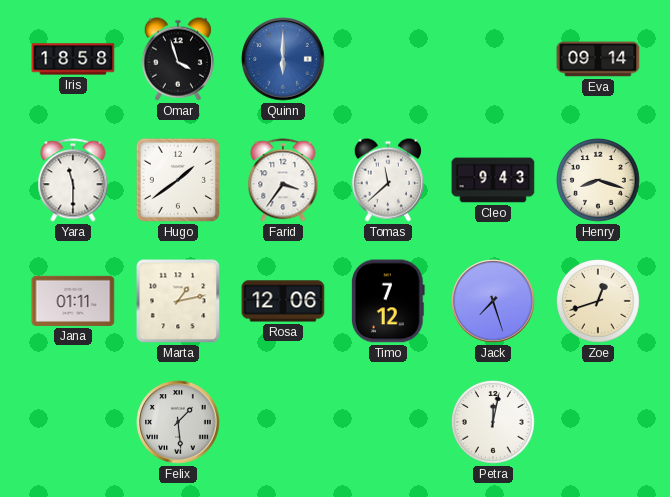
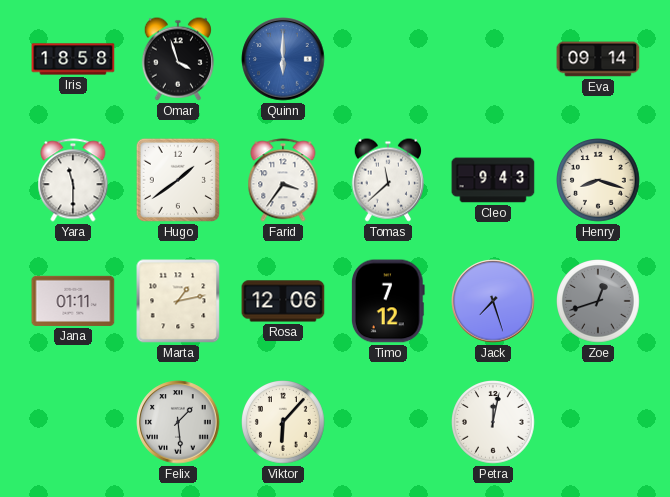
Zoe dial: cream -> grey (599, 302)
Viktor: none -> 6:07 (284, 423)
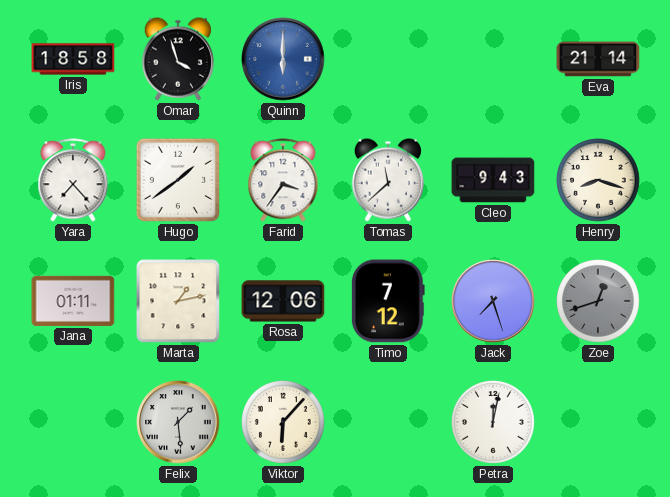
Eva: 09:14 -> 21:14 (598, 59)
Yara: 11:30 -> 7:23 (73, 180)
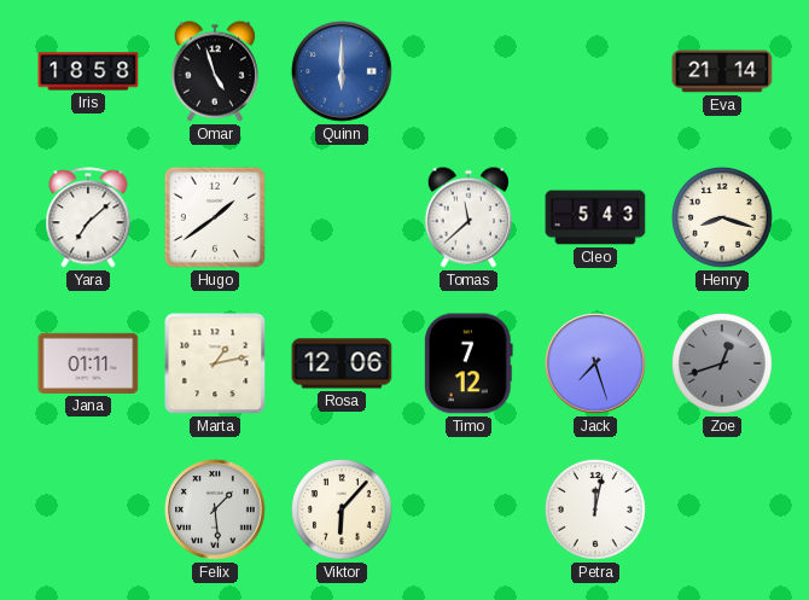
Omar: 3:57 -> 4:57 (215, 71)
Yara: 7:23 -> 7:08 (88, 217)
Farid: 3:36 -> none (283, 180)
Cleo: 9:43 -> 5:43 (595, 217)
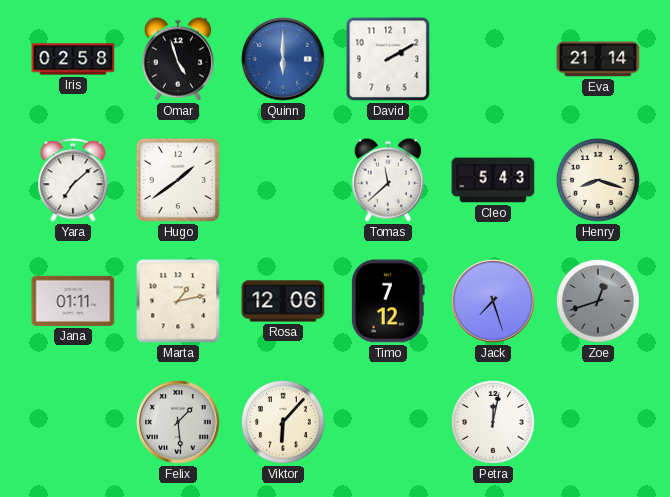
Iris: 18:58 -> 02:58 (73, 59)
David: none -> 2:10 (388, 59)
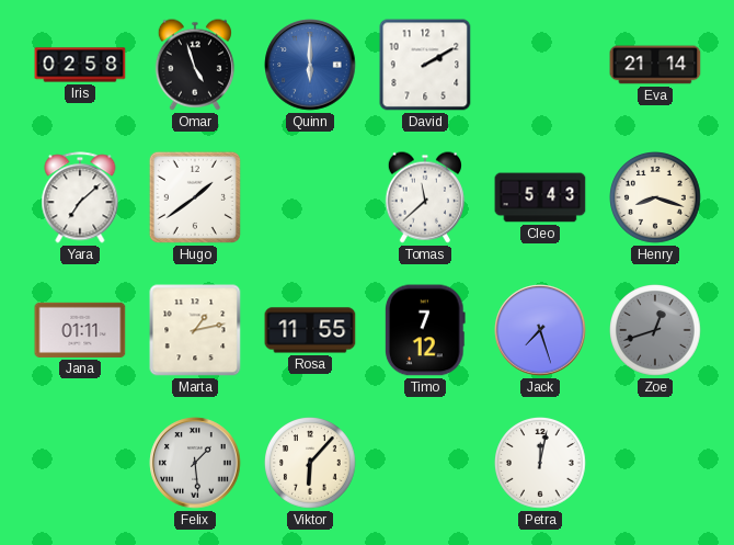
Rosa: 12:06 -> 11:55 (310, 330)
